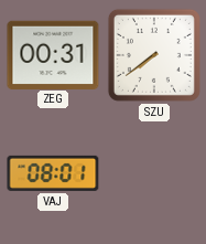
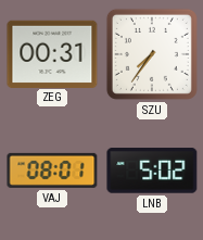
SZU: 7:39 -> 7:36 (152, 54)
LNB: none -> 5:02 (152, 170)
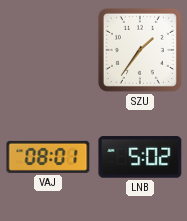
ZEG: 00:31 -> none (52, 53)
SZU: 7:36 -> 1:36 (140, 50)
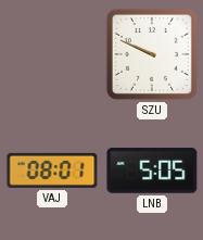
SZU: 1:36 -> 9:49 (152, 54)
LNB: 5:02 -> 5:05 (152, 170)
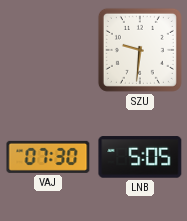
SZU: 9:49 -> 9:31 (140, 50)
VAJ: 08:01 -> 07:30 (48, 157)
